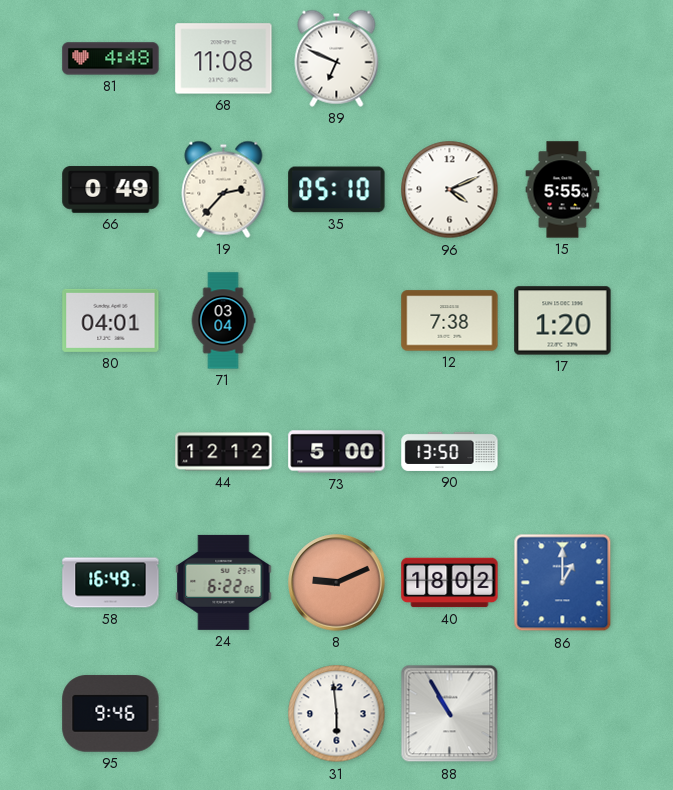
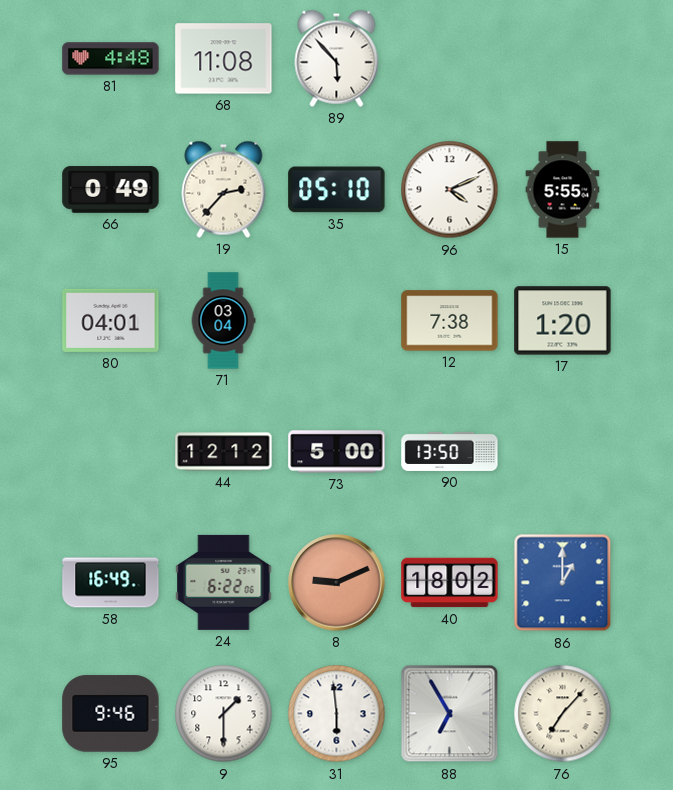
89: 6:49 -> 5:53 (337, 58)
9: none -> 1:30 (224, 714)
88: 10:55 -> 6:55 (450, 714)
76: none -> 7:07 (563, 714)
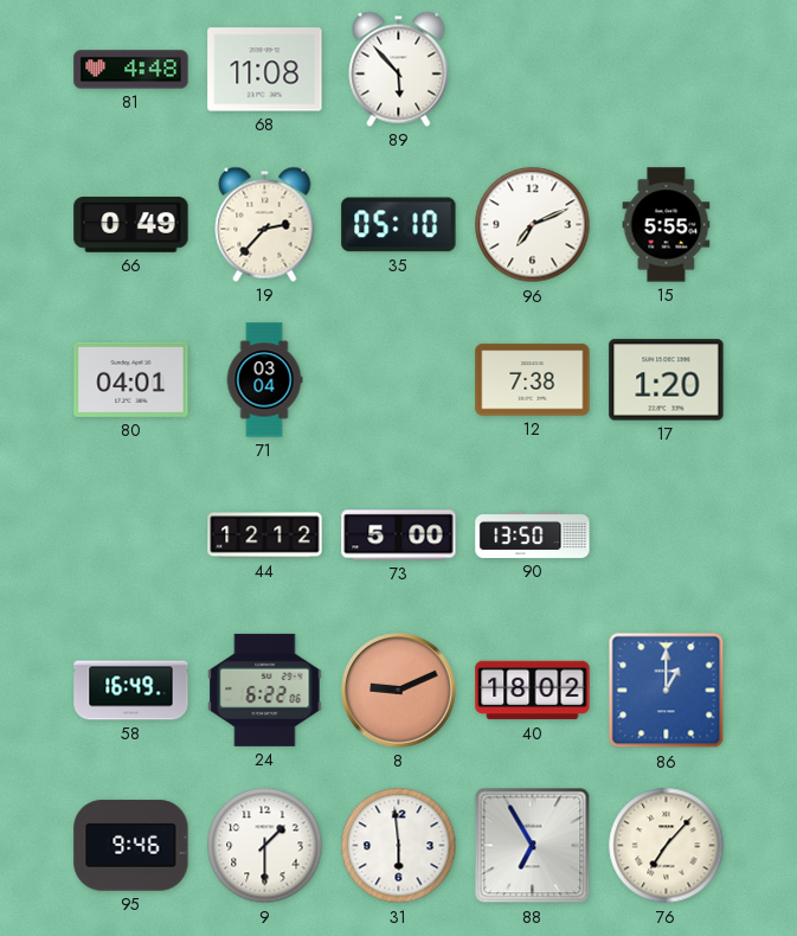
96: 4:11 -> 7:11 (533, 225)
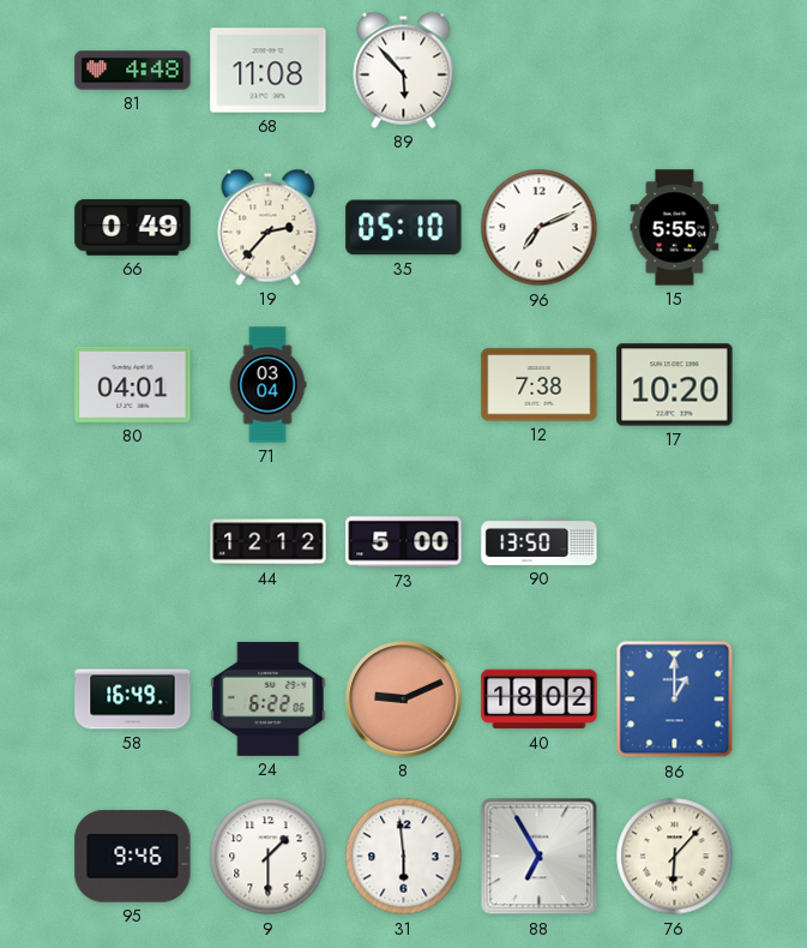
17: 1:20 -> 10:20 (675, 385)
76: 7:07 -> 6:07 (675, 857)
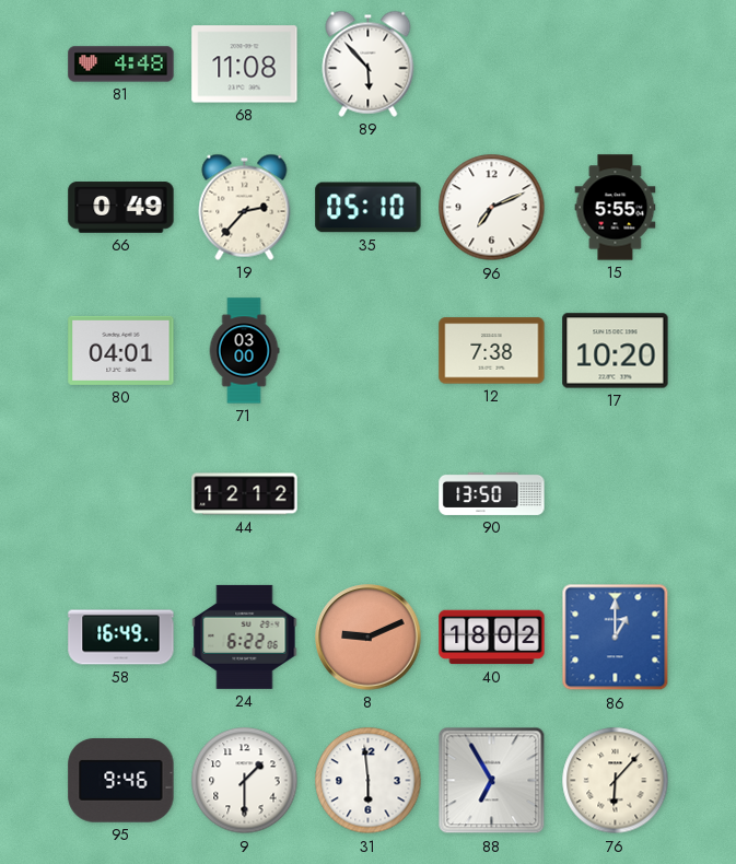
71: 03:04 -> 03:00 (244, 351)
73: 5:00 -> none (404, 542)
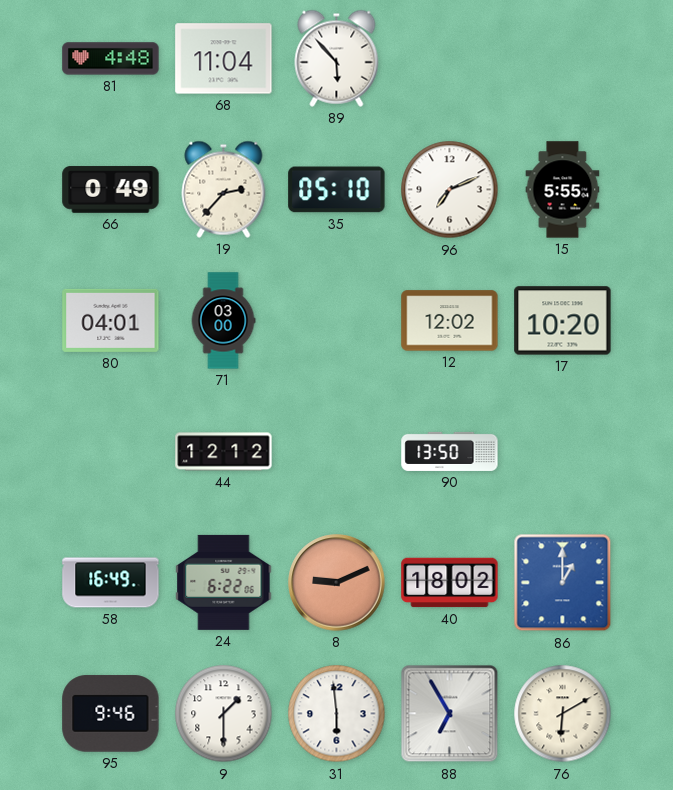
68: 11:08 -> 11:04 (224, 59)
12: 7:38 -> 12:02 (450, 321)
76: 6:07 -> 6:10 (563, 714)
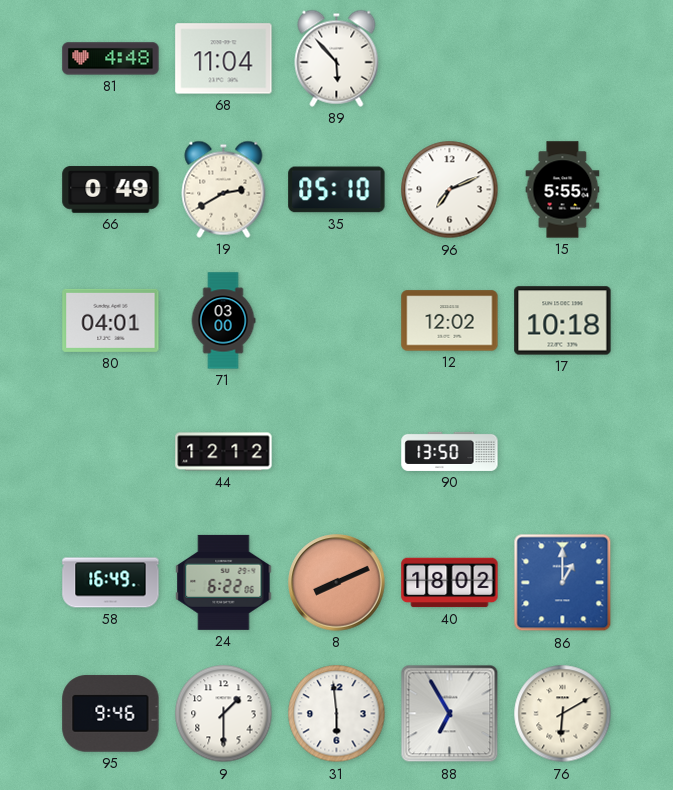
19: 2:37 -> 2:40 (224, 189)
17: 10:20 -> 10:18 (563, 321)
8: 9:11 -> 8:11 (337, 583)
